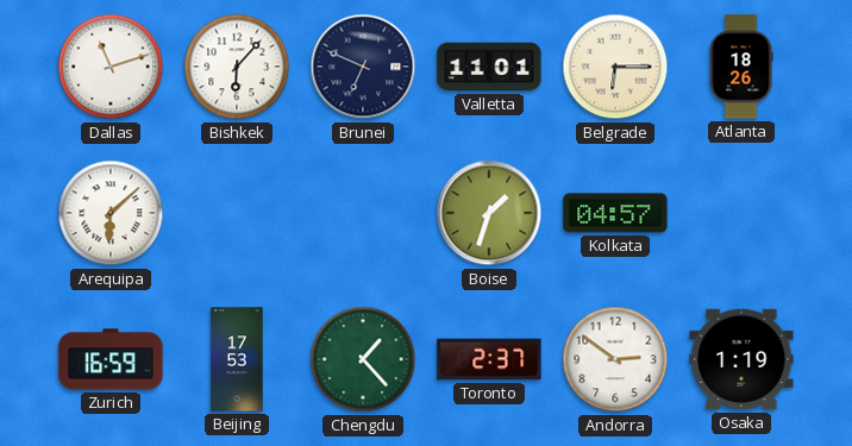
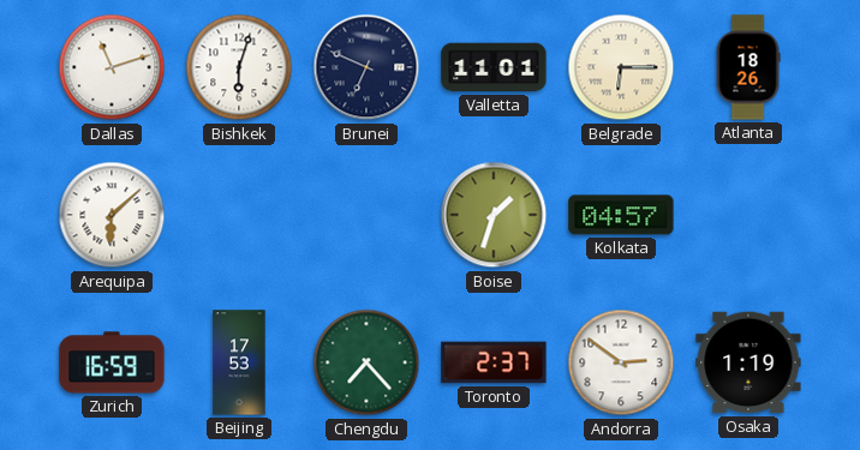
Bishkek: 6:07 -> 6:03 (239, 67)
Chengdu: 1:23 -> 7:23 (366, 362)
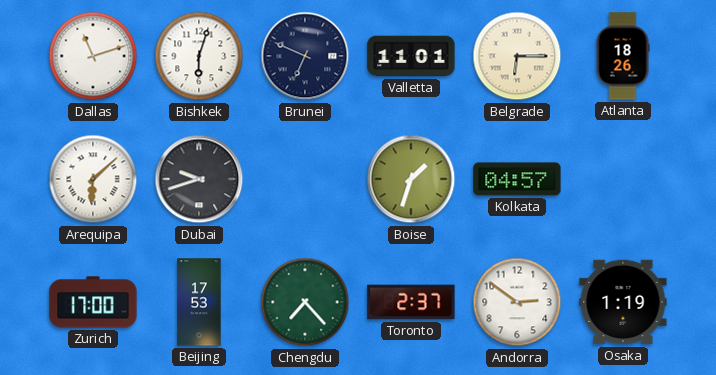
Dubai: none -> 9:42 (199, 179)
Zurich: 16:59 -> 17:00 (93, 302)
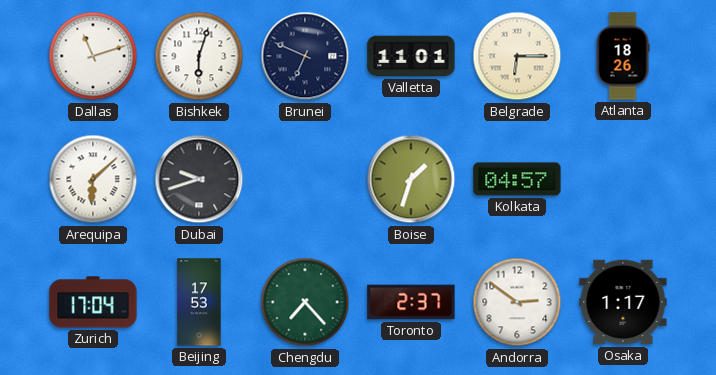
Zurich: 17:00 -> 17:04 (93, 302)
Osaka: 1:19 -> 1:17 (623, 302)
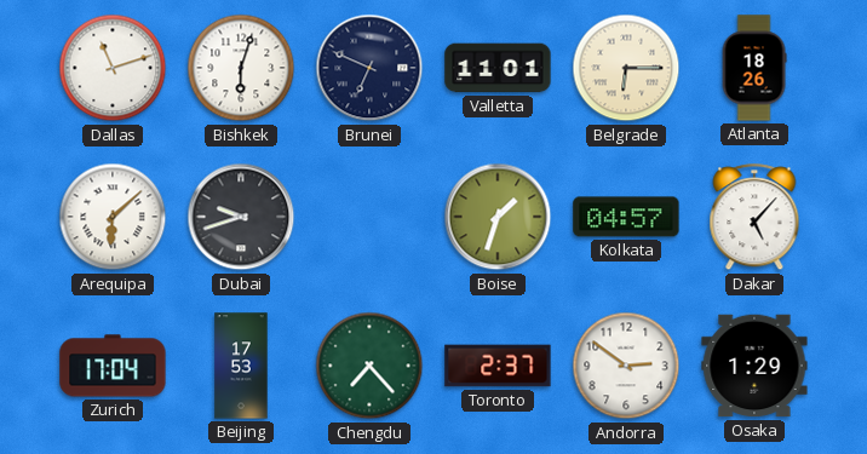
Dakar: none -> 5:07 (754, 218)
Osaka: 1:17 -> 1:29 (754, 366)
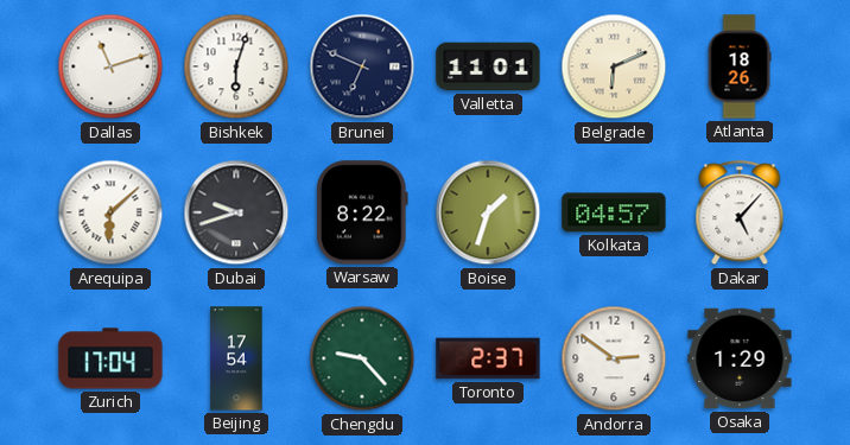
Belgrade: 6:15 -> 6:11 (614, 66)
Warsaw: none -> 8:22 (362, 212)
Beijing: 17:53 -> 17:54 (236, 358)
Chengdu: 7:23 -> 9:23 (362, 358)
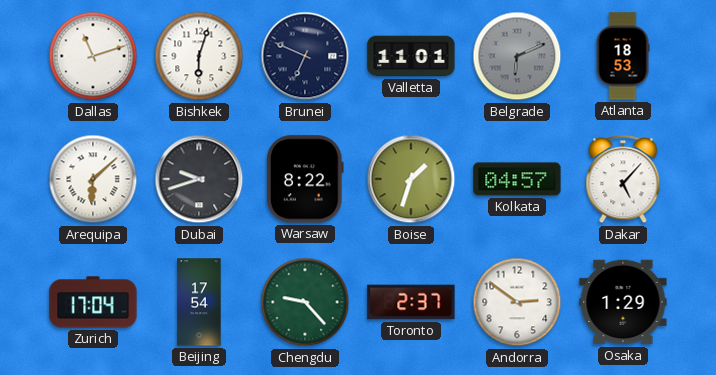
Belgrade dial: cream -> grey (517, 56)
Atlanta: 18:26 -> 18:53 (623, 56)
